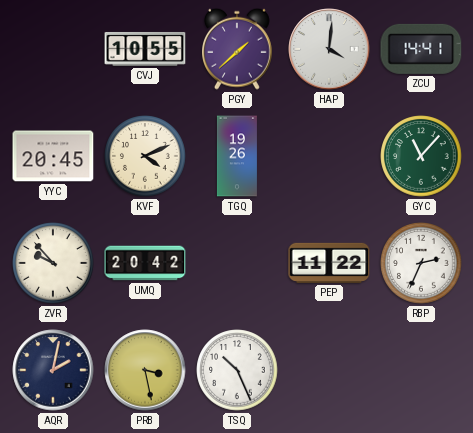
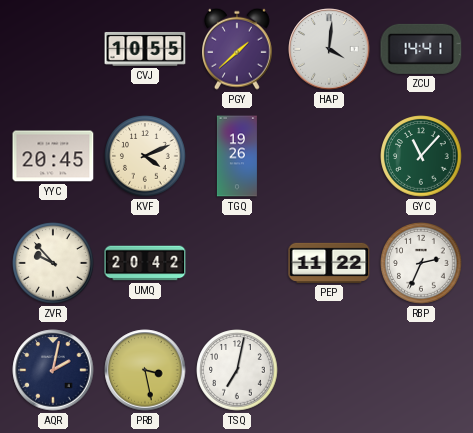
TSQ: 10:26 -> 7:02 (237, 370)
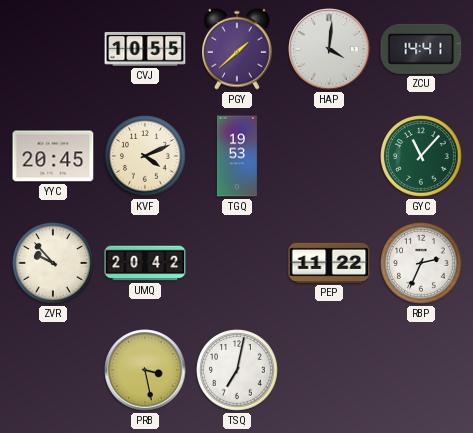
TGQ: 19:26 -> 19:53 (237, 156)
AQR: 2:02 -> none (53, 370)
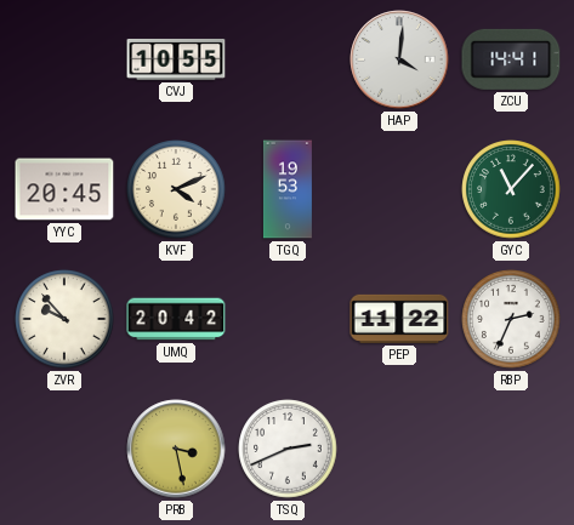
PGY: 1:38 -> none (238, 49)
TSQ: 7:02 -> 2:41 (288, 449)
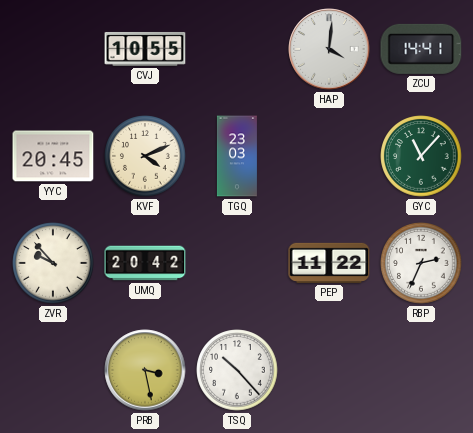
TGQ: 19:53 -> 23:03 (237, 156)
TSQ: 2:41 -> 10:23 (237, 370)
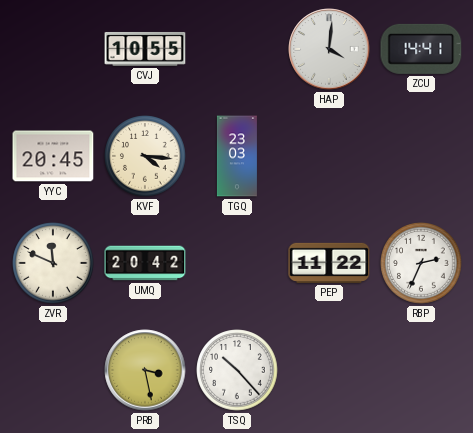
KVF: 4:11 -> 4:16 (145, 156)
GYC: 11:07 -> none (421, 156)
ZVR: 9:53 -> 11:49 (53, 263)
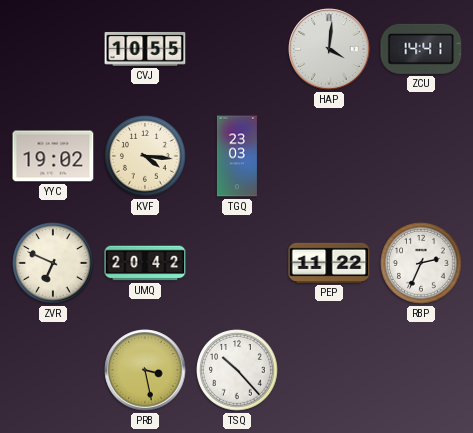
YYC: 20:45 -> 19:02 (53, 156)
ZVR: 11:49 -> 6:49 (53, 263)
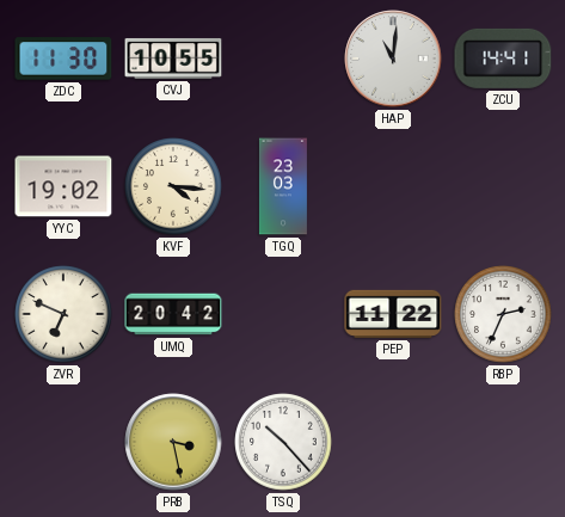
ZDC: none -> 11:30 (63, 59)
HAP: 4:01 -> 11:01 (393, 59)
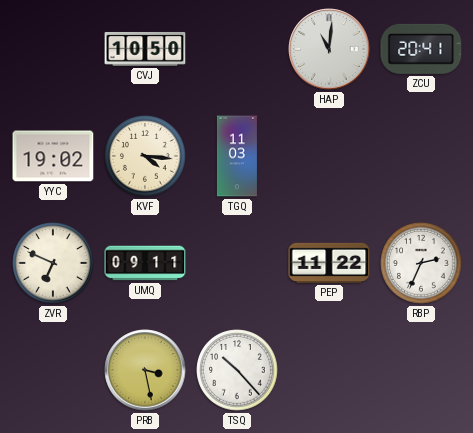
ZDC: 11:30 -> none (63, 59)
CVJ: 10:55 -> 10:50 (145, 49)
ZCU: 14:41 -> 20:41 (421, 49)
TGQ: 23:03 -> 11:03 (237, 156)
UMQ: 20:42 -> 09:11 (145, 263)
